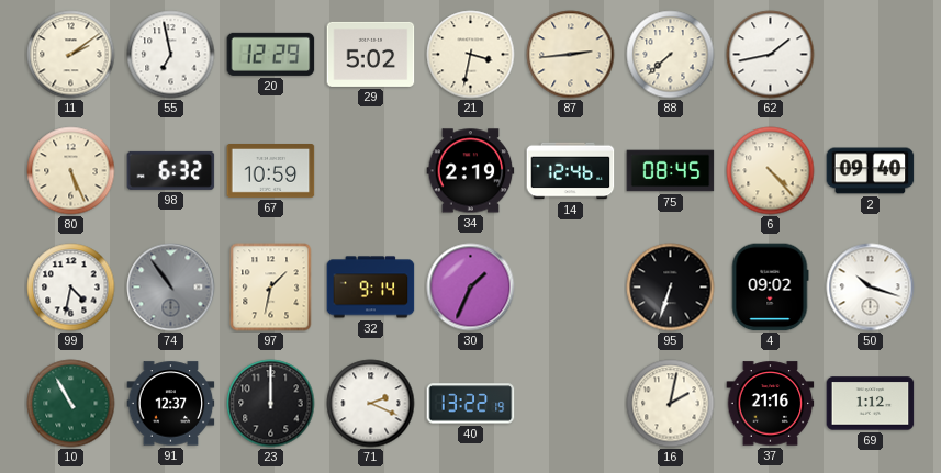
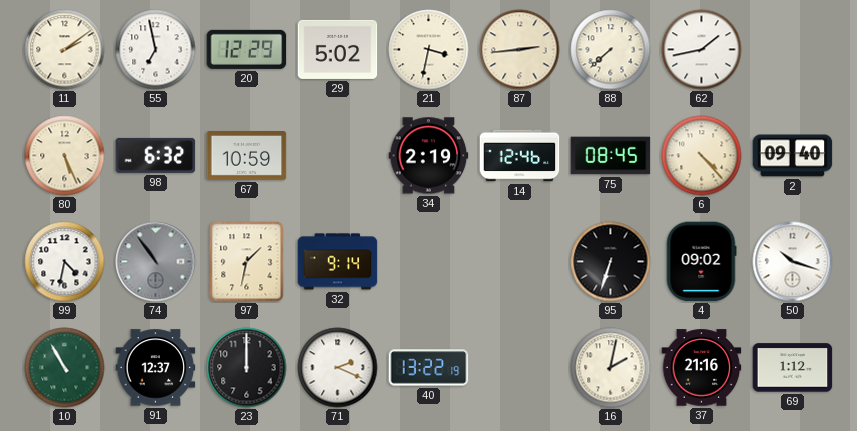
30: 1:34 -> none (471, 288)
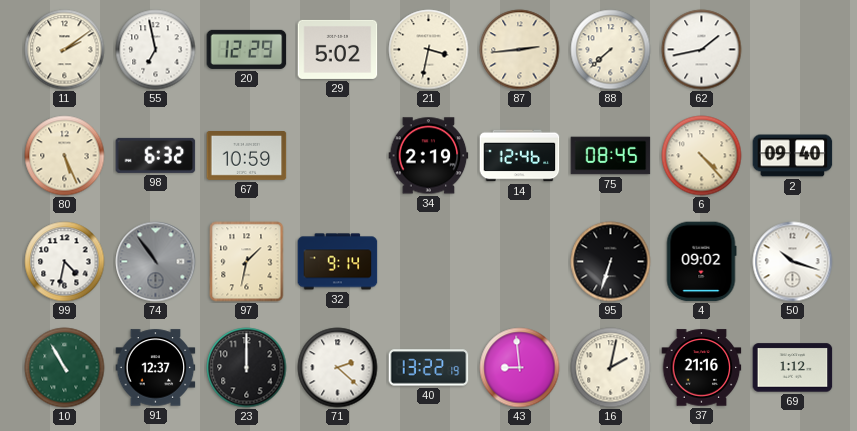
71: 2:19 -> 2:22 (338, 368)
43: none -> 8:59 (520, 368)
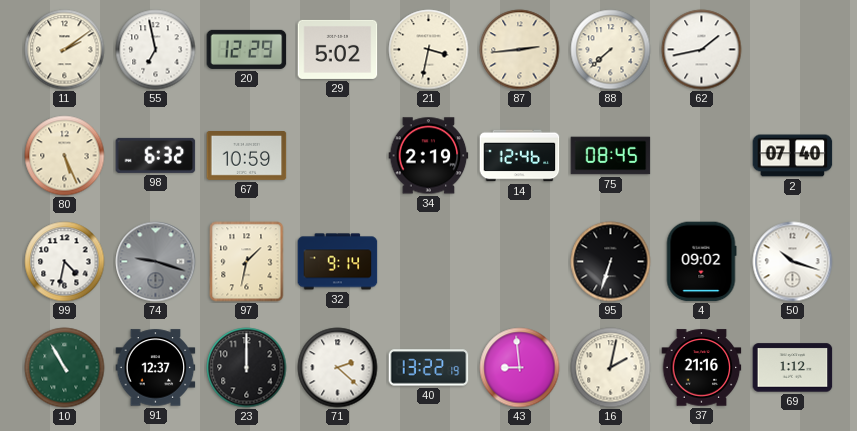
6: 4:23 -> none (702, 156)
2: 09:40 -> 07:40 (793, 156)
74: 10:54 -> 9:18 (156, 262)
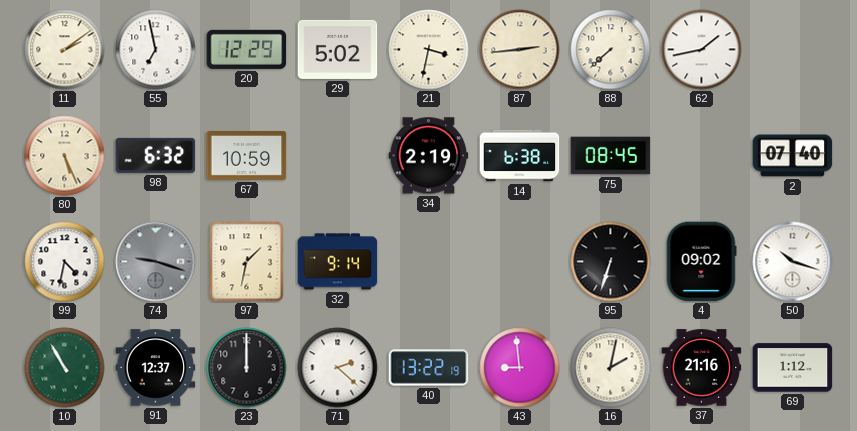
14: 12:46 -> 6:38 (520, 156)
